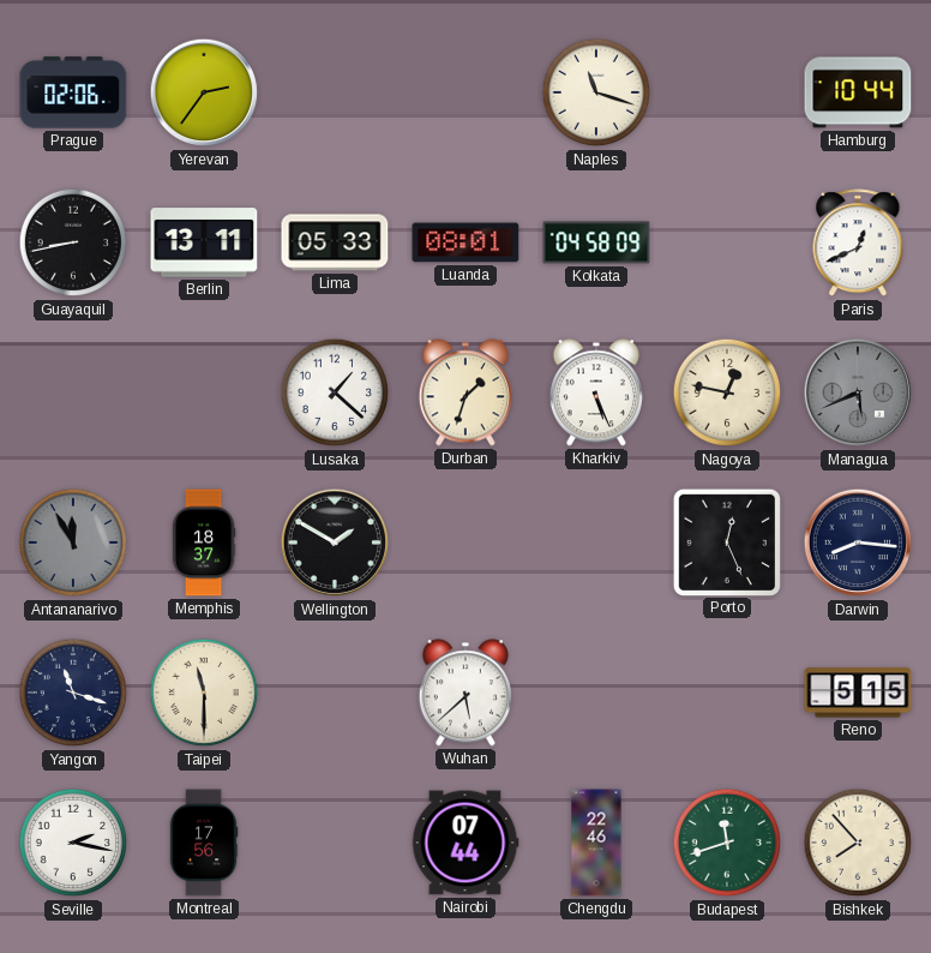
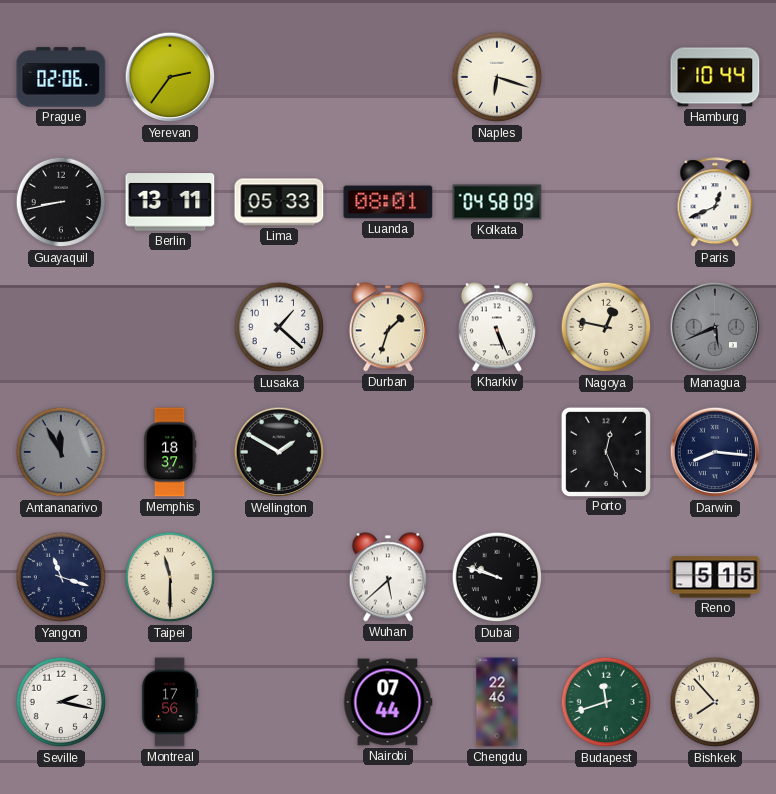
Naples: 11:18 -> 6:18 (497, 77)
Dubai: none -> 9:48 (497, 577)
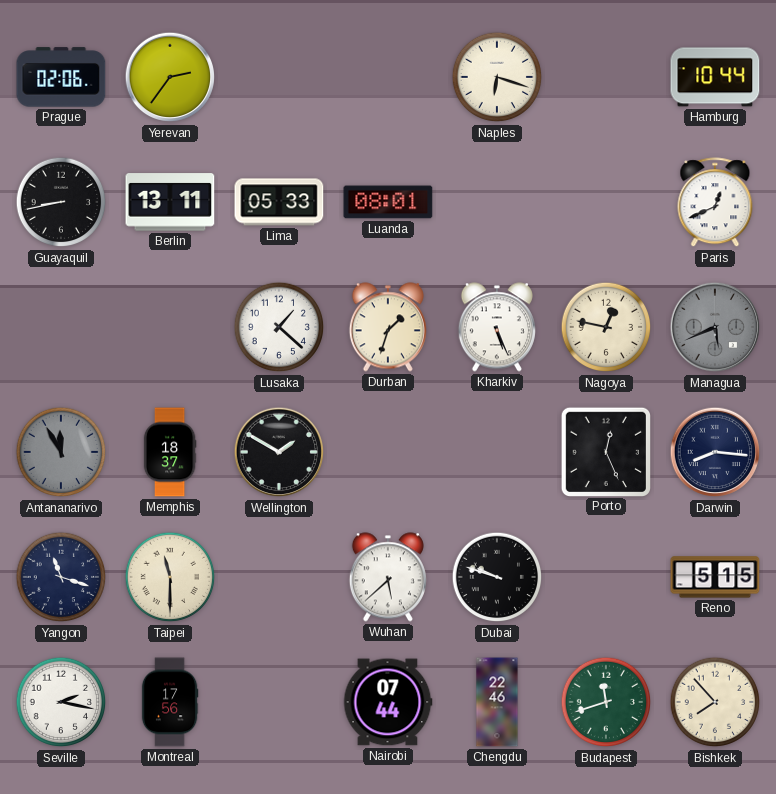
Kolkata: 04:58 -> none (497, 202)
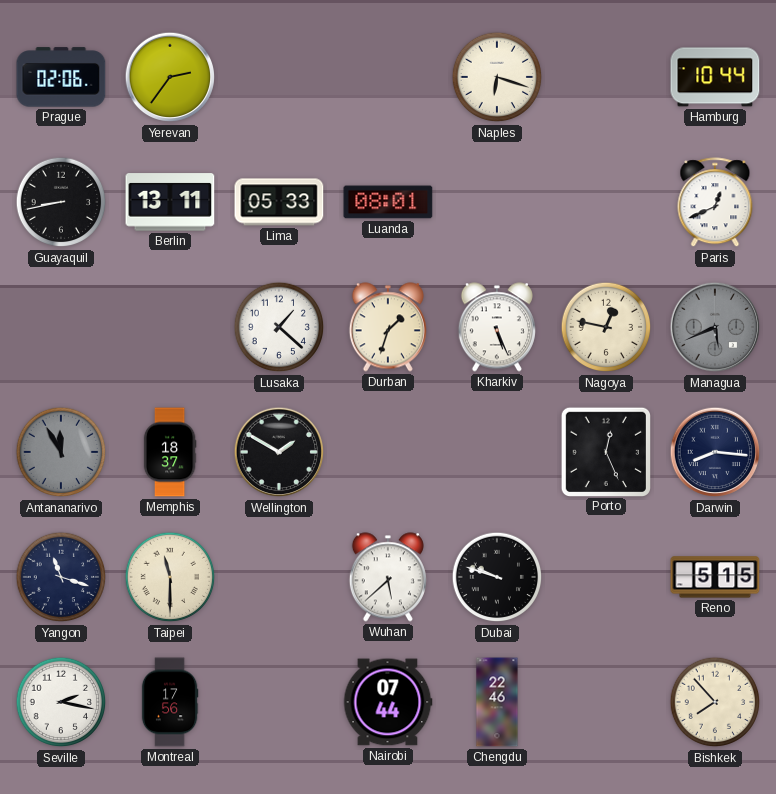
Budapest: 11:42 -> none (606, 702)
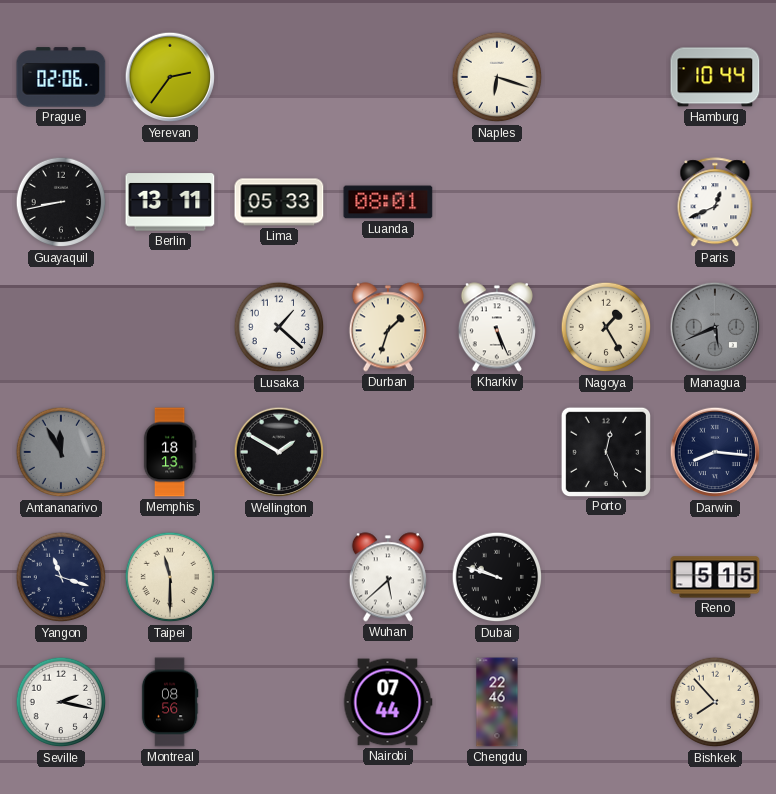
Nagoya: 12:47 -> 1:25 (606, 327)
Memphis: 18:37 -> 18:13 (170, 452)
Montreal: 17:56 -> 08:56 (170, 702)
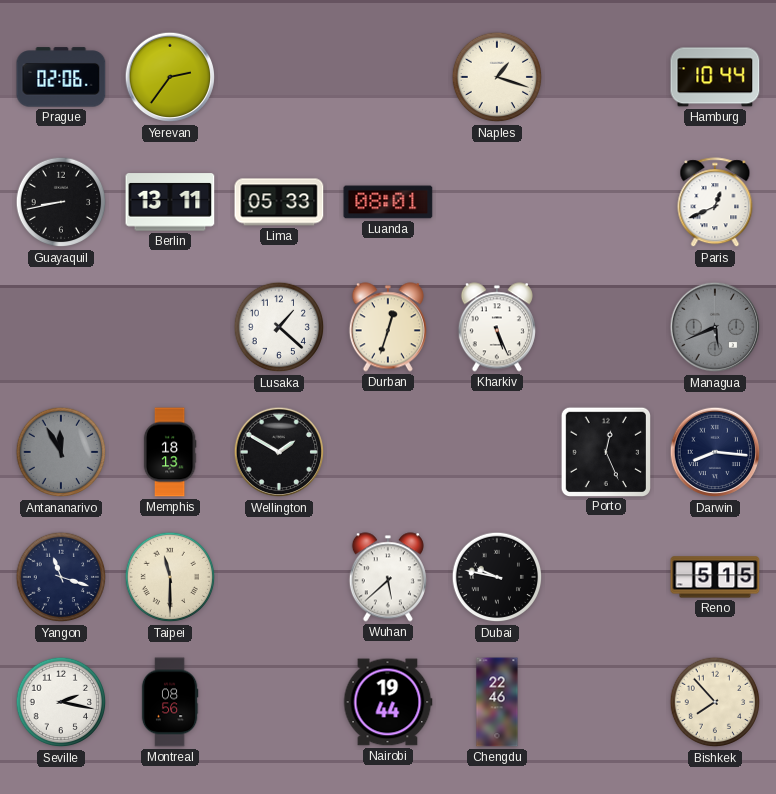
Naples: 6:18 -> 1:18 (497, 77)
Durban: 1:33 -> 12:33 (388, 327)
Nagoya: 1:25 -> none (606, 327)
Dubai: 9:48 -> 9:47 (497, 577)
Nairobi: 07:44 -> 19:44 (388, 702)
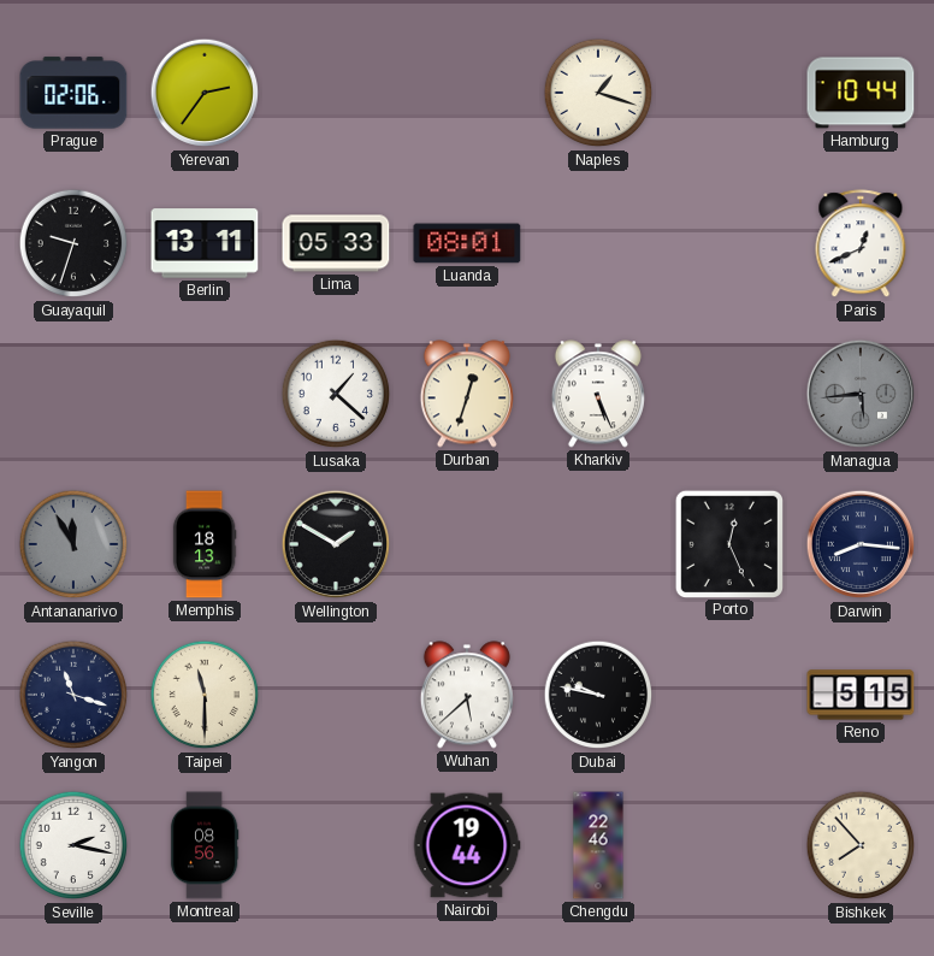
Guayaquil: 8:43 -> 9:33 (73, 243)
Managua: 5:41 -> 5:44 (861, 394)
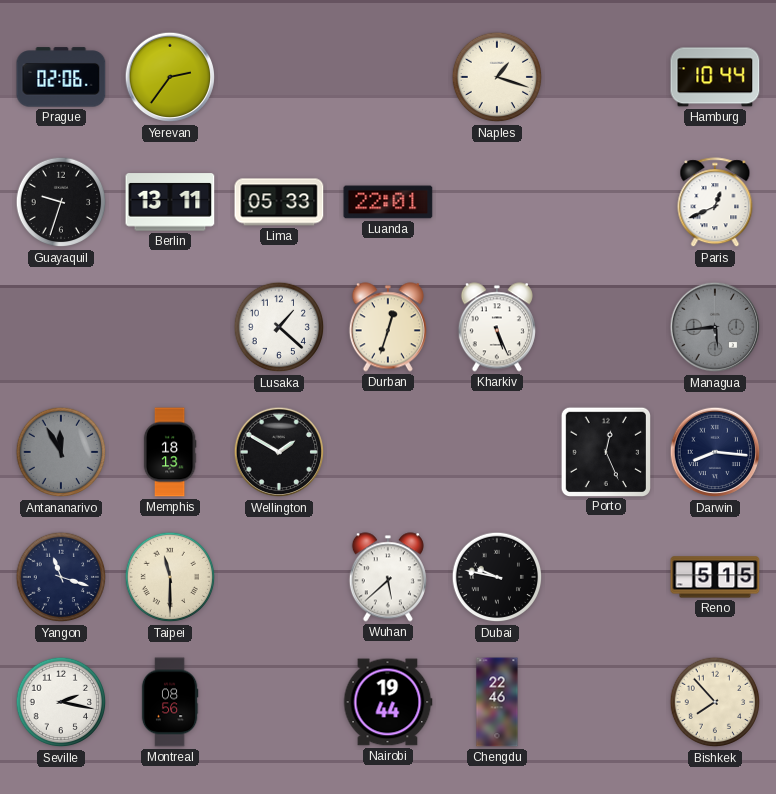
Luanda: 08:01 -> 22:01 (388, 202)
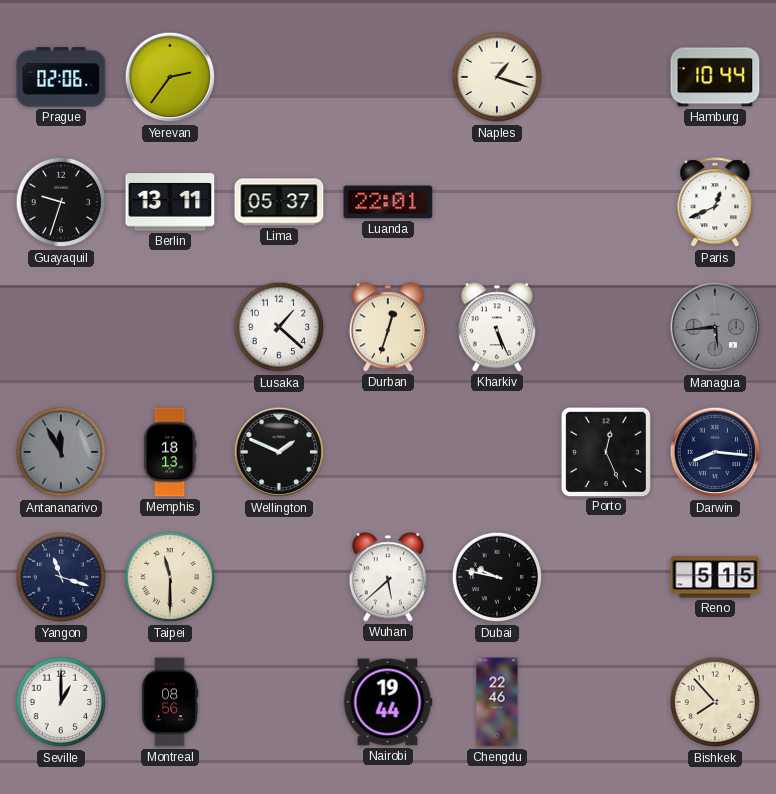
Lima: 05:33 -> 05:37 (279, 202)
Wellington: 1:50 -> 1:49 (279, 452)
Seville: 2:17 -> 1:00 (61, 702)
